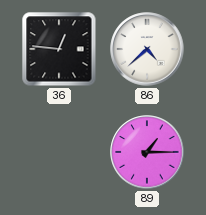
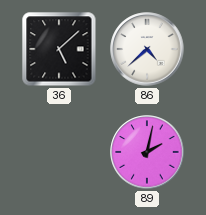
36: 12:46 -> 5:08 (59, 49)
89: 1:15 -> 2:02 (147, 152)
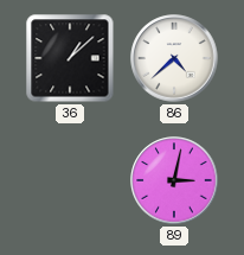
36: 5:08 -> 1:08 (70, 58)
89: 2:02 -> 3:02 (174, 180)
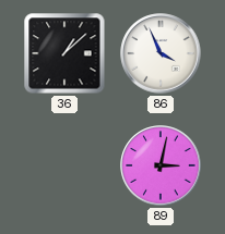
86: 4:38 -> 3:56 (161, 53)
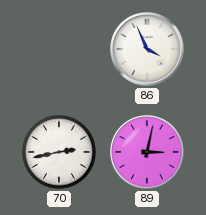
36: 1:08 -> none (64, 53)
70: none -> 2:43 (59, 152)
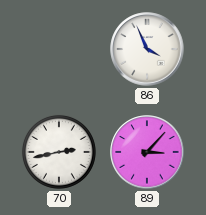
89: 3:02 -> 3:07 (147, 152)
